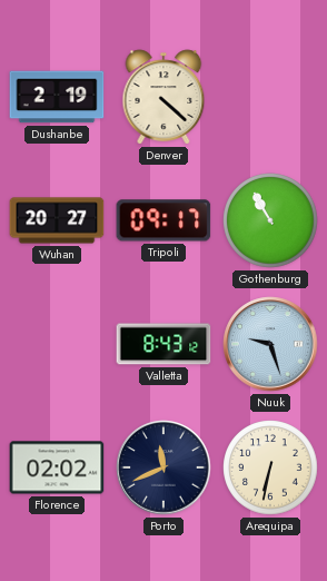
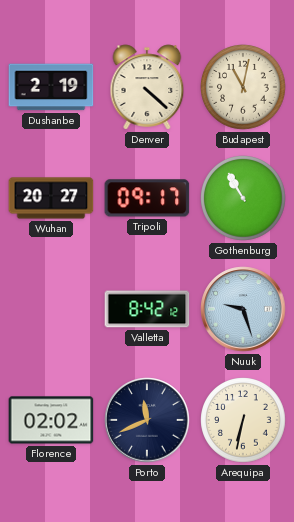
Budapest: none -> 11:02 (243, 87)
Valletta: 8:43 -> 8:42 (147, 309)
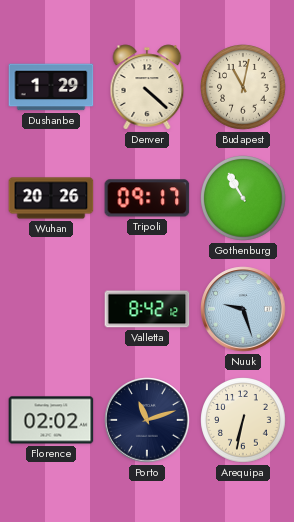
Dushanbe: 2:19 -> 1:29 (51, 87)
Wuhan: 20:27 -> 20:26 (51, 198)
Porto: 11:41 -> 11:12 (147, 420)
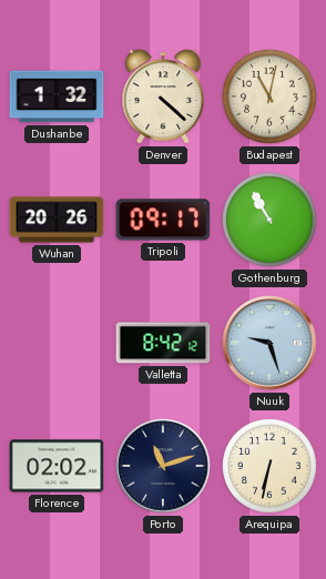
Dushanbe: 1:29 -> 1:32 (57, 96)
